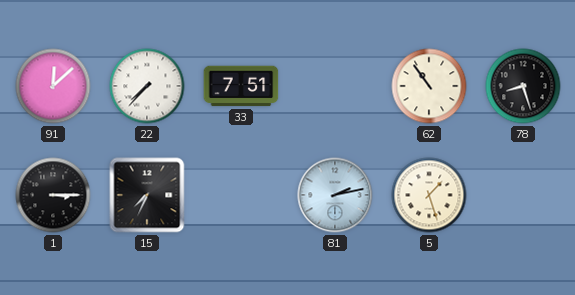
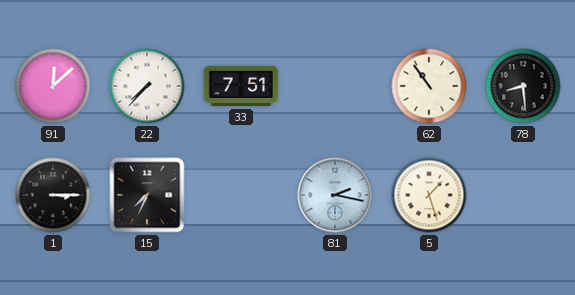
78: 8:27 -> 8:29 (523, 86)
81: 2:13 -> 2:17 (335, 195)
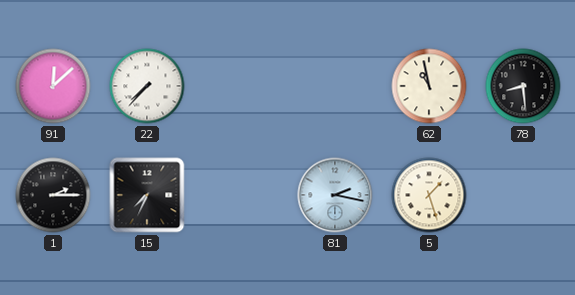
33: 7:51 -> none (241, 86)
62: 10:54 -> 10:58 (429, 86)
1: 3:15 -> 2:15 (53, 195)
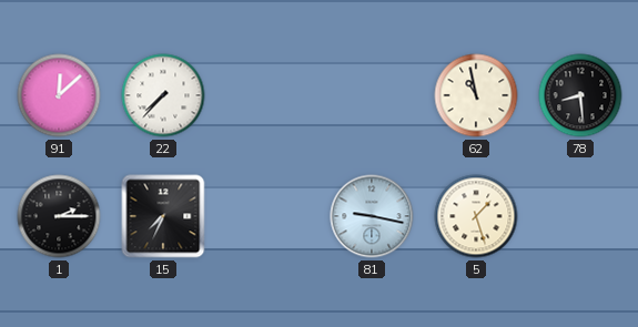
81: 2:17 -> 9:17 (372, 216)
